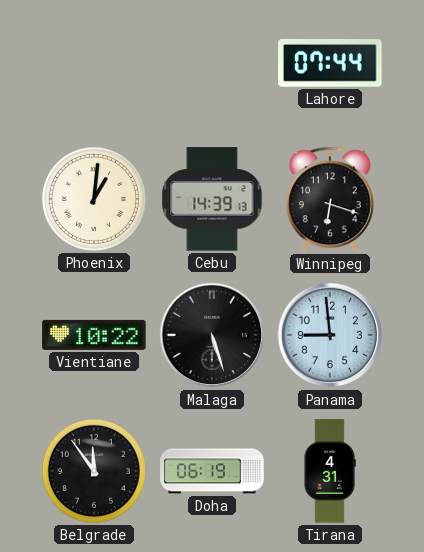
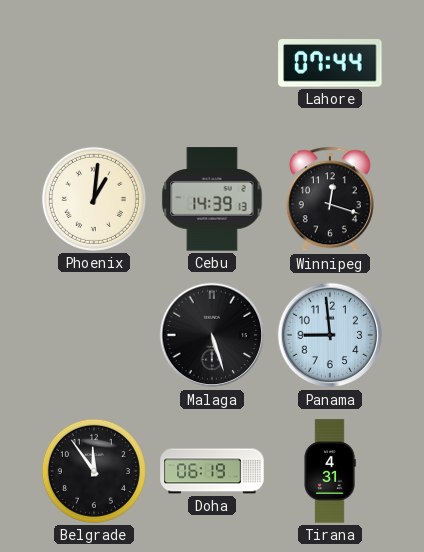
Winnipeg: 6:18 -> 12:18 (330, 199)
Vientiane: 10:22 -> none (94, 335)
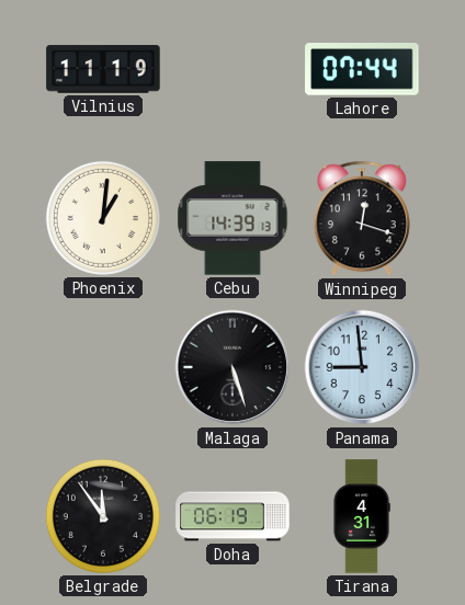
Vilnius: none -> 11:19 (103, 69)
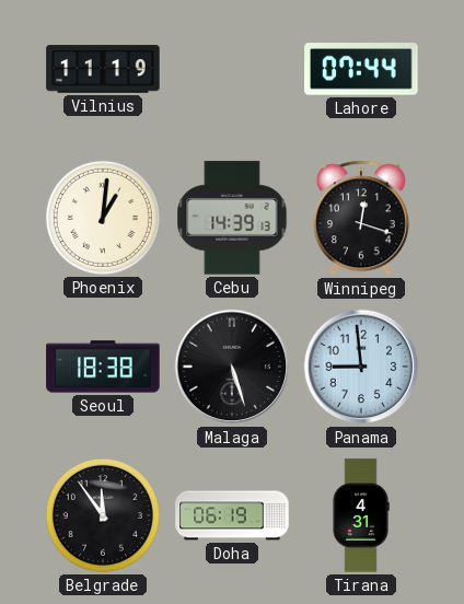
Seoul: none -> 18:38 (103, 367)
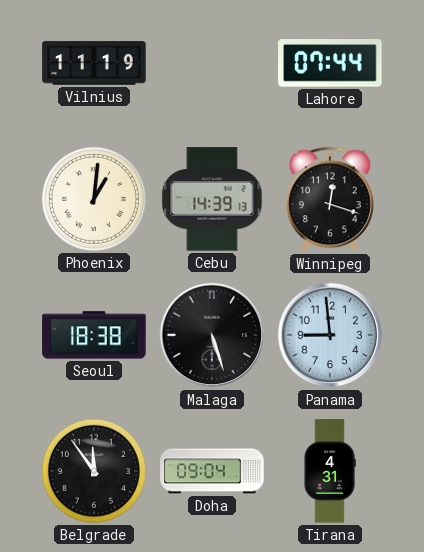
Doha: 06:19 -> 09:04 (212, 471)
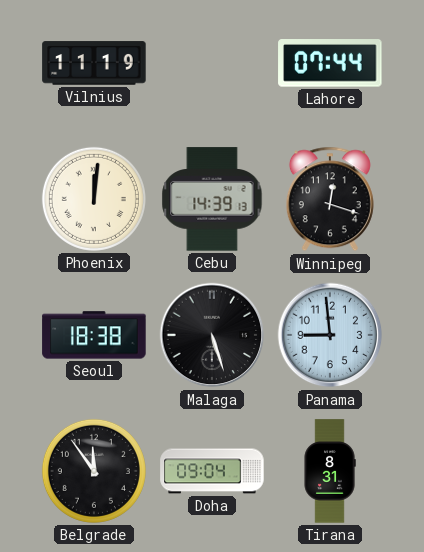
Phoenix: 1:01 -> 12:01 (94, 199)
Tirana: 4:31 -> 8:31 (330, 471)
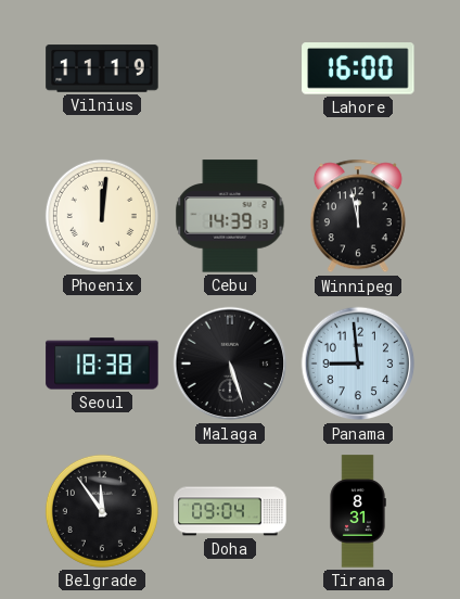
Lahore: 07:44 -> 16:00 (358, 68)
Winnipeg: 12:18 -> 11:58 (358, 216)
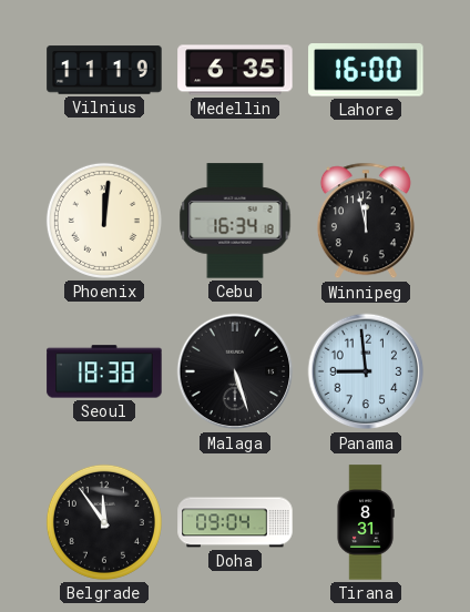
Medellin: none -> 6:35 (235, 70)
Cebu: 14:39 -> 16:34 (235, 221)
